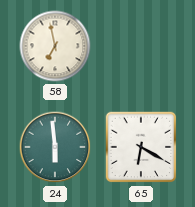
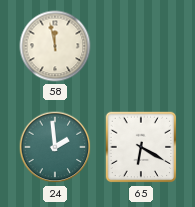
58: 6:58 -> 11:58 (55, 46)
24: 5:59 -> 1:59 (55, 147)
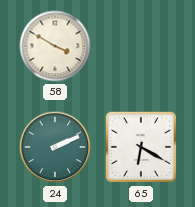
58: 11:58 -> 3:50 (55, 46)
24: 1:59 -> 2:11 (55, 147)
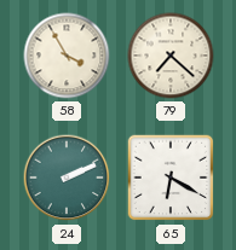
58: 3:50 -> 3:55 (67, 56)
79: none -> 7:22 (171, 56)
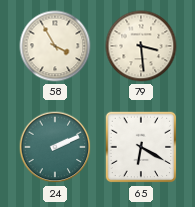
79: 7:22 -> 3:29 (141, 46)
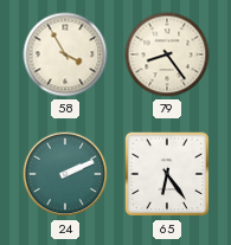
79: 3:29 -> 8:24 (167, 54)
65: 6:20 -> 6:24 (167, 174)
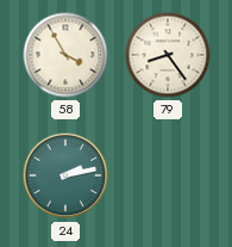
24: 2:11 -> 2:13 (65, 175)
65: 6:24 -> none (167, 174)
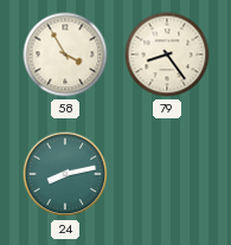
24: 2:13 -> 8:13 (65, 174)
